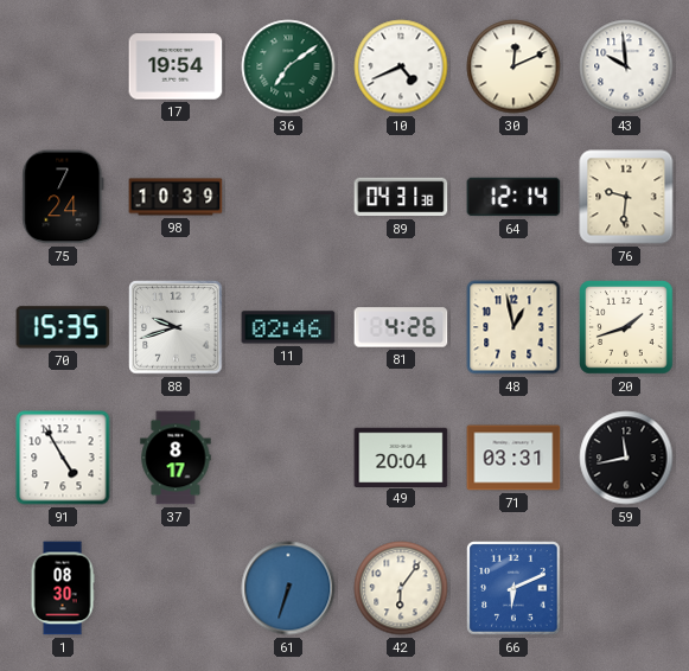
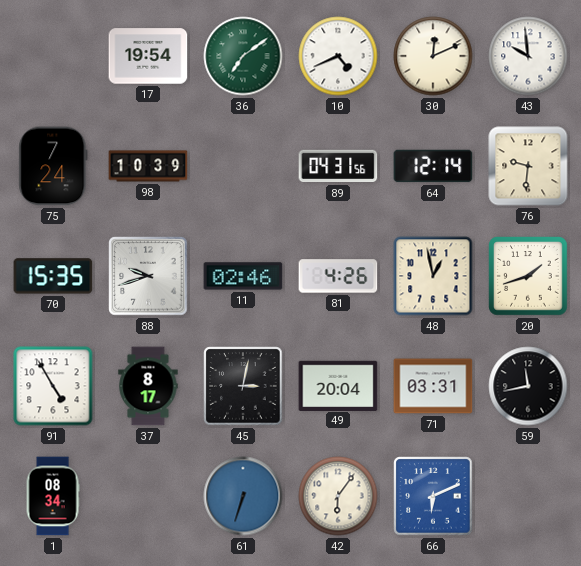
89: 04:31:38 -> 04:31:56 (338, 166)
45: none -> 3:02 (243, 386)
1: 08:30 -> 08:34 (53, 496)
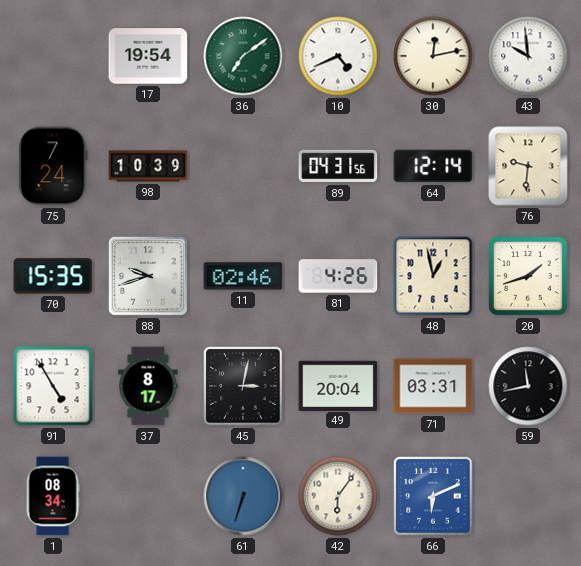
30: 12:11 -> 12:13 (433, 56)
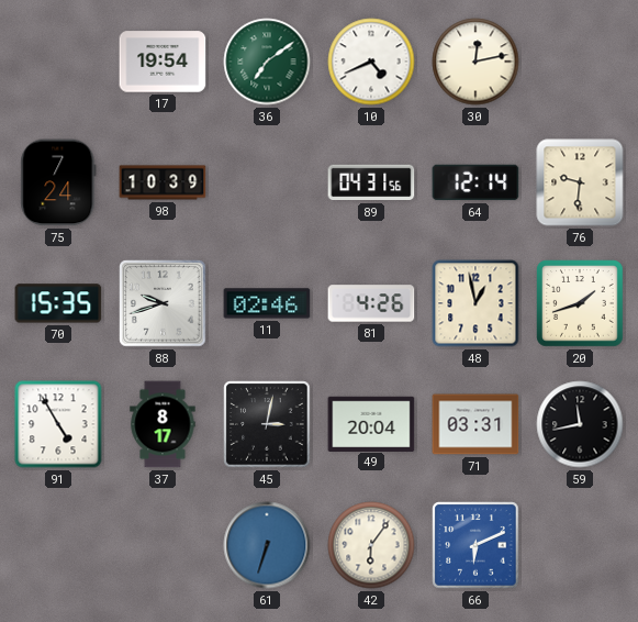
43: 9:59 -> none (528, 56)
1: 08:34 -> none (53, 496)
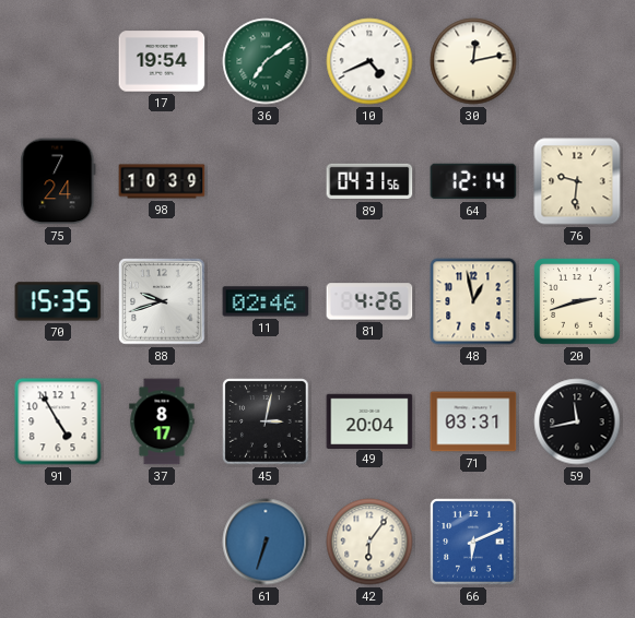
20: 1:42 -> 2:42 (577, 301)
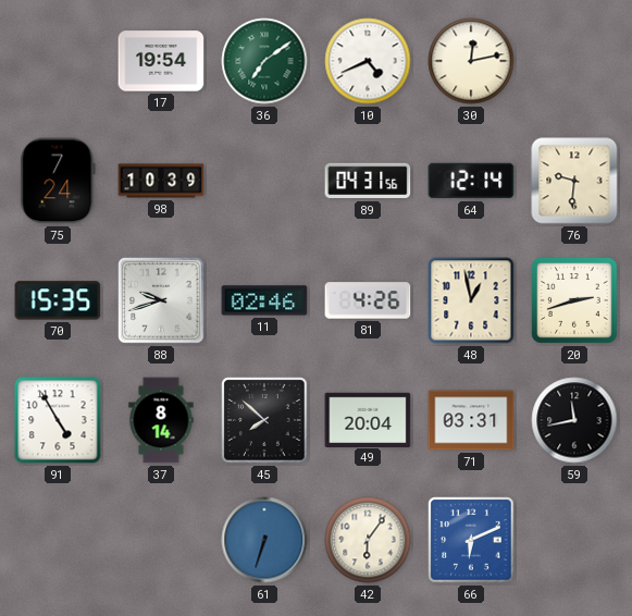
37: 8:17 -> 8:14 (161, 420)
45: 3:02 -> 7:52 (264, 420)
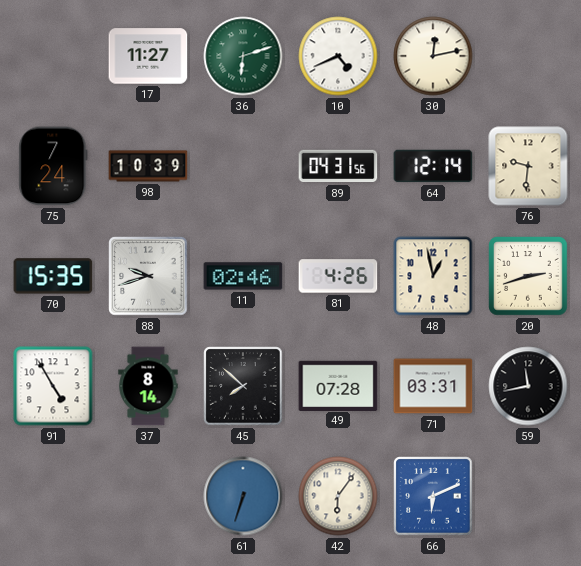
17: 19:54 -> 11:27 (148, 56)
36: 7:09 -> 6:12 (243, 56)
49: 20:04 -> 07:28 (338, 385)
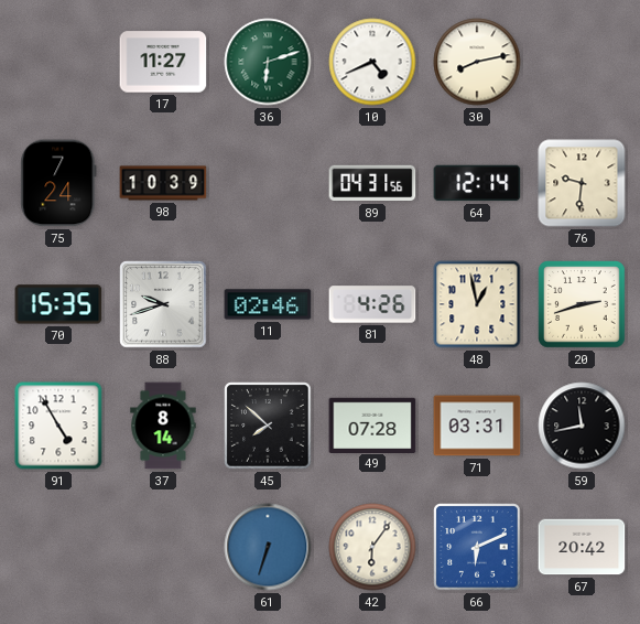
30: 12:13 -> 8:13 (477, 62)
67: none -> 20:42 (582, 547)
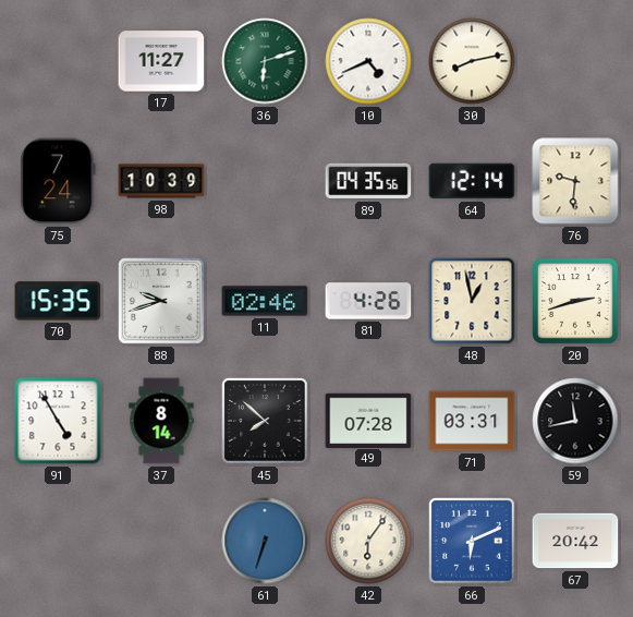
89: 04:31 -> 04:35 (368, 181)
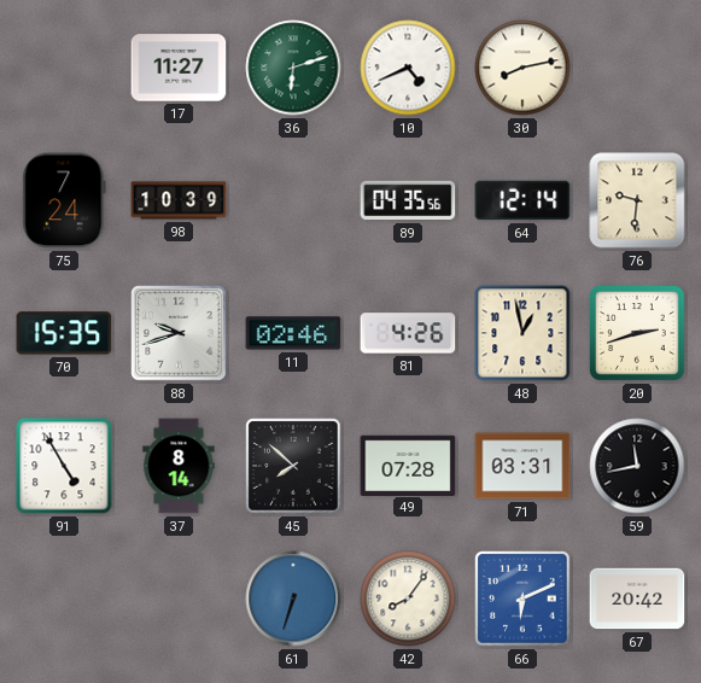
42: 6:06 -> 8:06 (408, 599)
